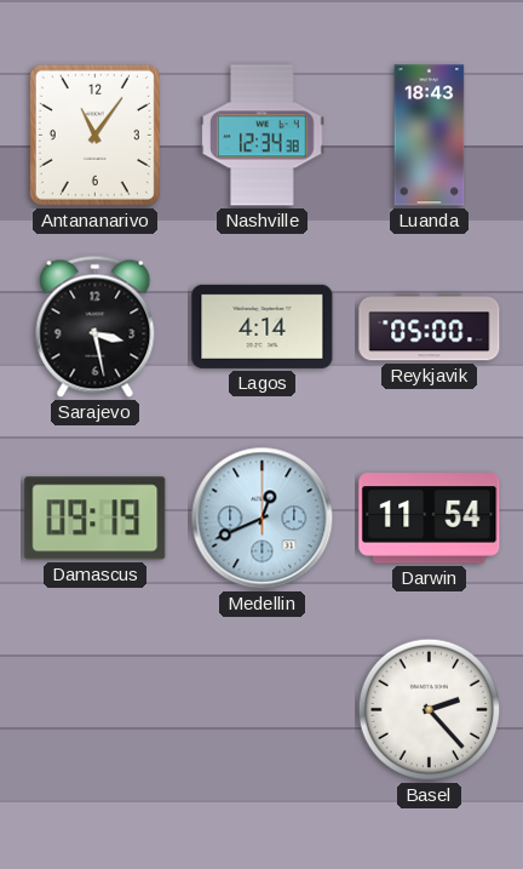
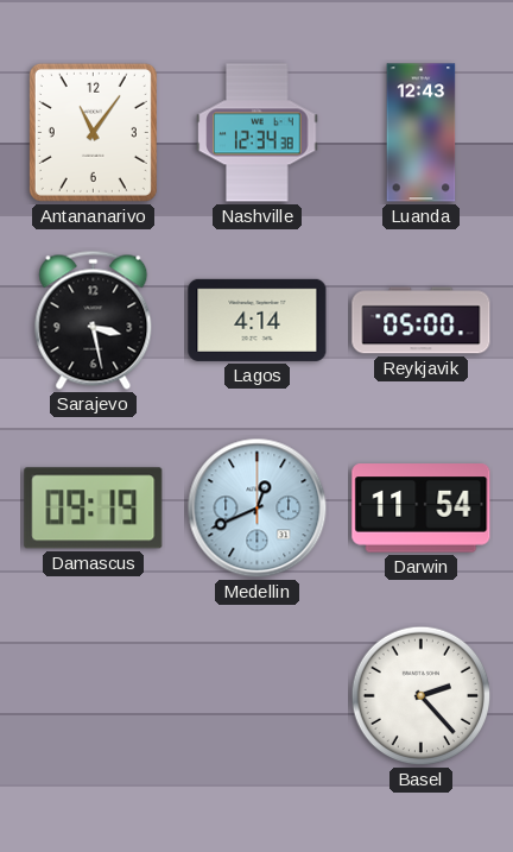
Luanda: 18:43 -> 12:43 (422, 133)
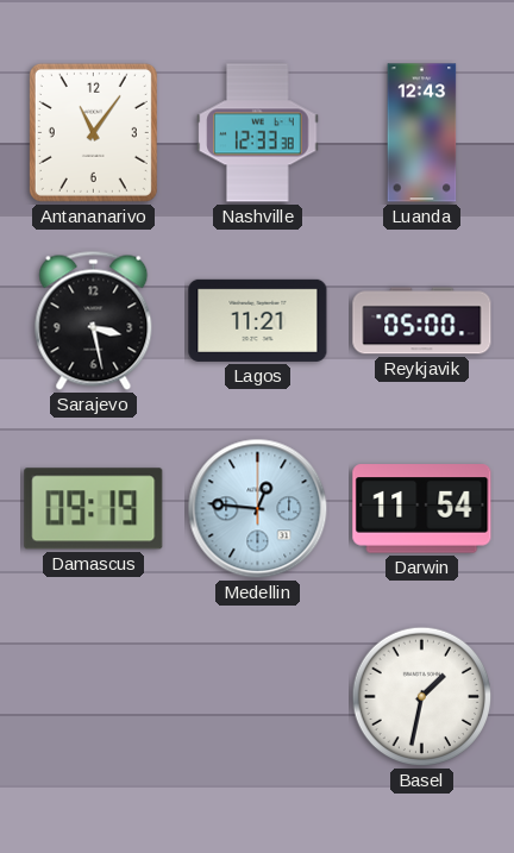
Nashville: 12:34 -> 12:33 (258, 133)
Lagos: 4:14 -> 11:21 (258, 320)
Medellin: 12:41 -> 12:46 (258, 509)
Basel: 2:23 -> 1:32 (422, 697)
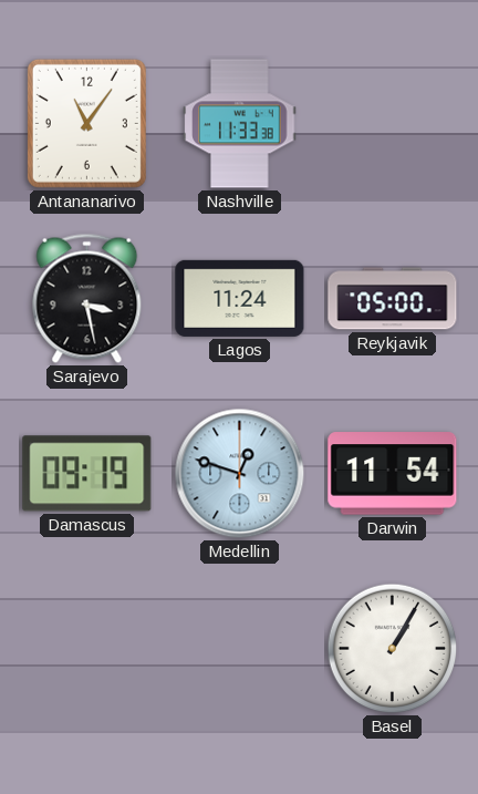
Nashville: 12:33 -> 11:33 (240, 124)
Luanda: 12:43 -> none (422, 133)
Lagos: 11:21 -> 11:24 (240, 298)
Medellin: 12:46 -> 12:48 (240, 474)
Basel: 1:32 -> 1:05 (393, 649)
